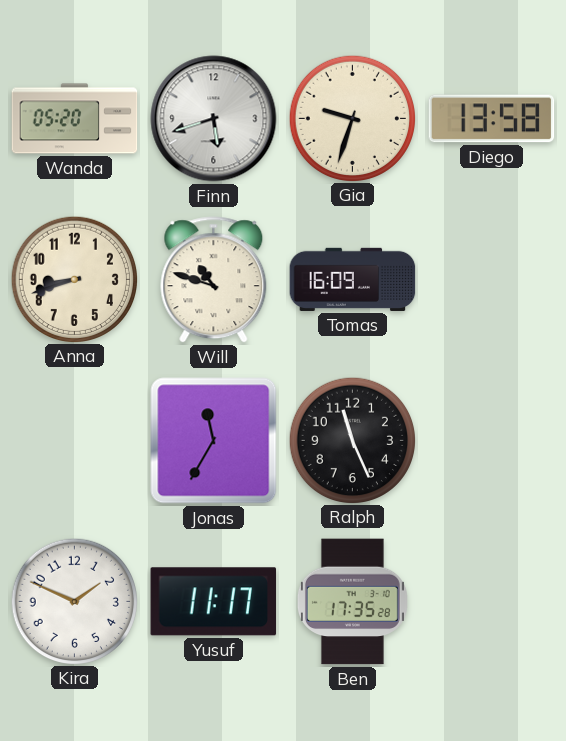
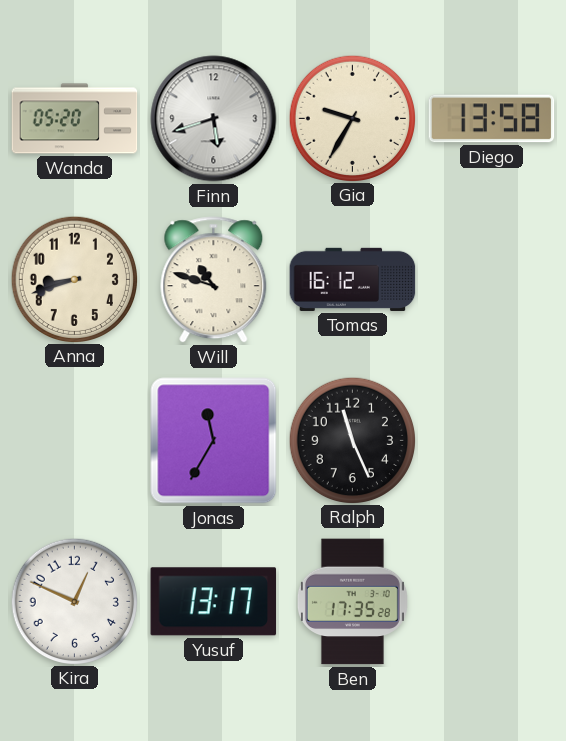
Gia: 9:33 -> 9:35 (352, 118)
Tomas: 16:09 -> 16:12 (353, 279)
Kira: 1:49 -> 12:49 (74, 601)
Yusuf: 11:17 -> 13:17 (214, 602)
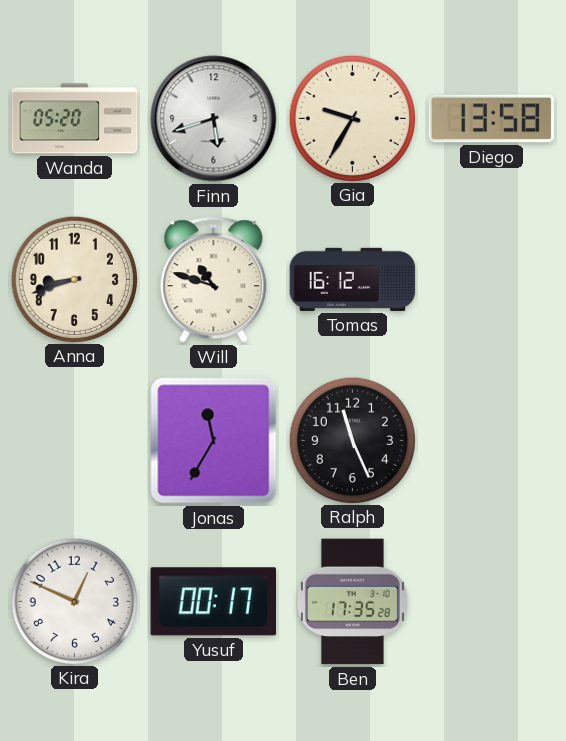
Yusuf: 13:17 -> 00:17 (214, 602)
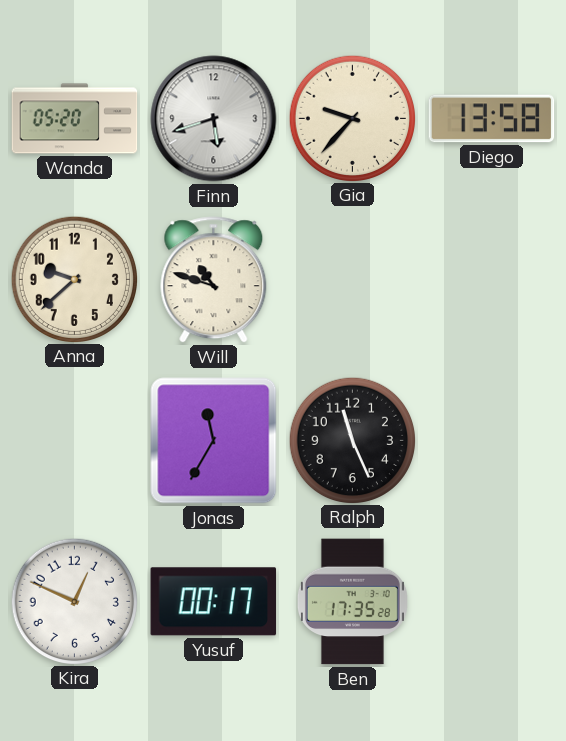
Gia: 9:35 -> 9:37 (352, 118)
Anna: 8:42 -> 9:38 (74, 279)
Tomas: 16:12 -> none (353, 279)
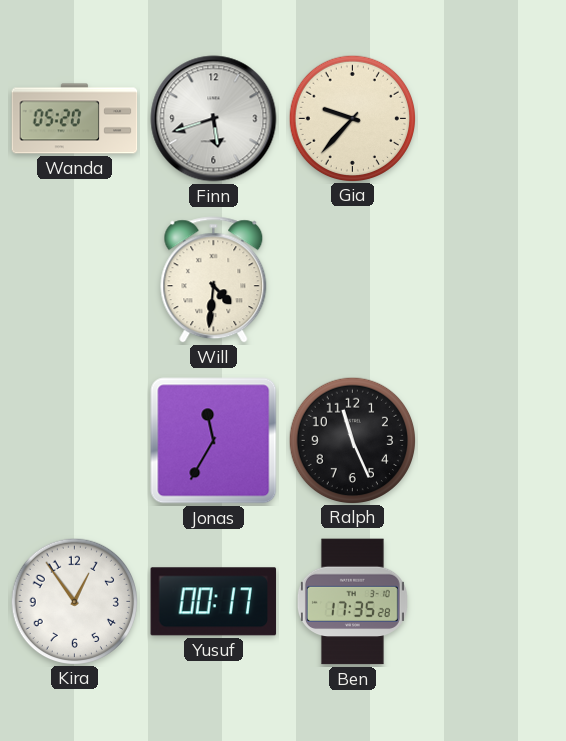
Diego: 13:58 -> none (492, 119)
Anna: 9:38 -> none (74, 279)
Will: 10:48 -> 4:31 (214, 280)
Kira: 12:49 -> 12:54 (74, 601)
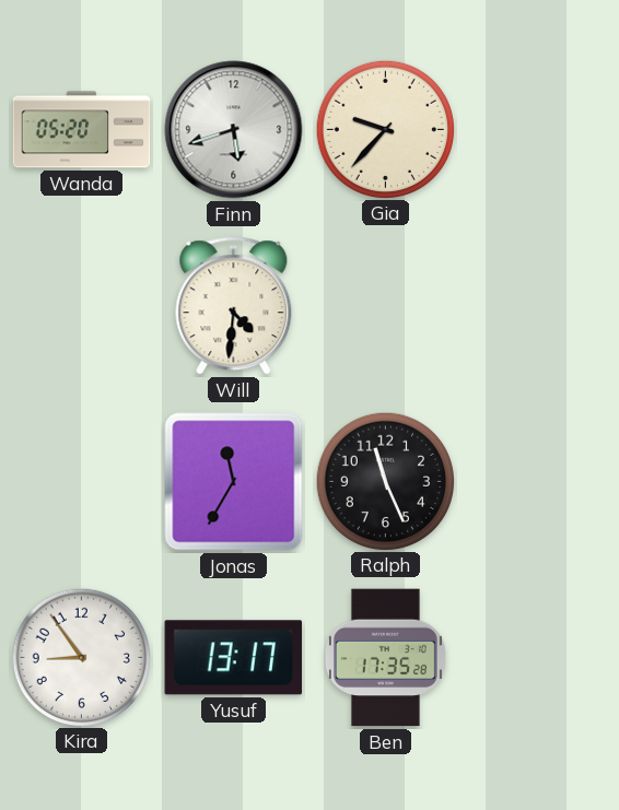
Kira: 12:54 -> 8:54 (81, 657)
Yusuf: 00:17 -> 13:17 (234, 658)
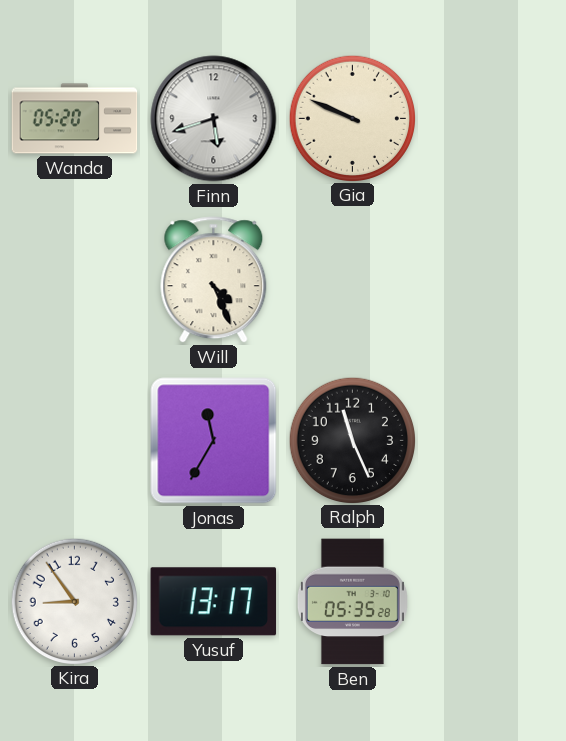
Gia: 9:37 -> 9:49 (352, 118)
Will: 4:31 -> 4:26 (214, 280)
Ben: 17:35 -> 05:35 (352, 602)
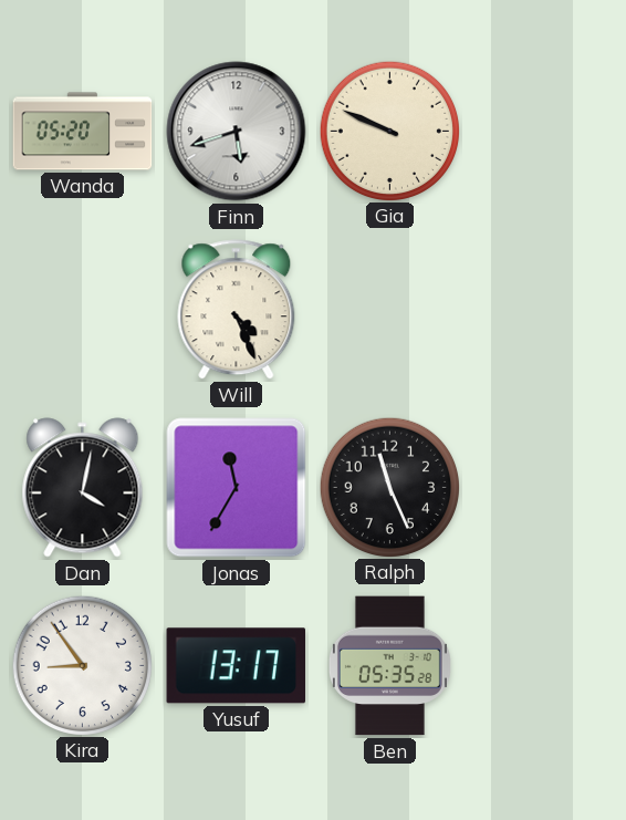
Dan: none -> 4:02 (83, 488)
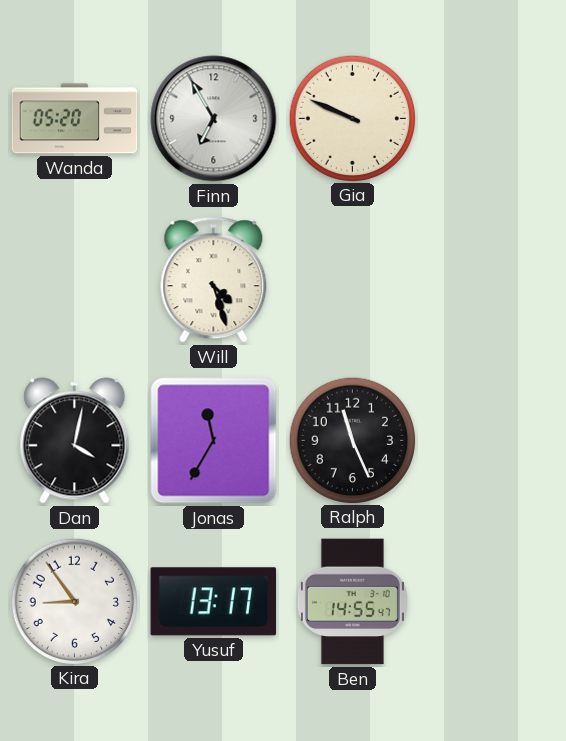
Finn: 5:42 -> 6:55 (214, 119)
Will: 4:26 -> 4:27 (214, 280)
Ben: 05:35 -> 14:55 (352, 602)
